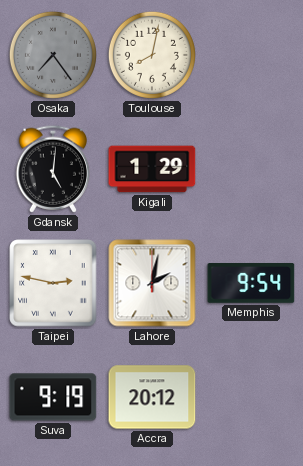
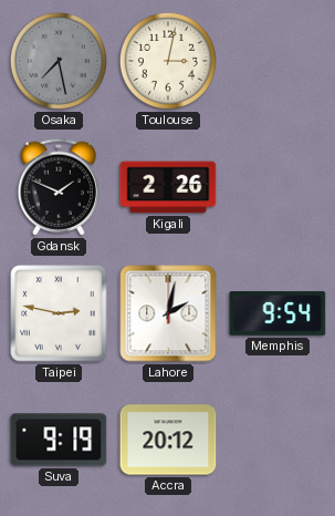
Osaka: 7:24 -> 7:28 (59, 61)
Toulouse: 8:02 -> 3:02 (168, 61)
Gdansk: 5:01 -> 1:49 (59, 187)
Kigali: 1:29 -> 2:26 (168, 187)
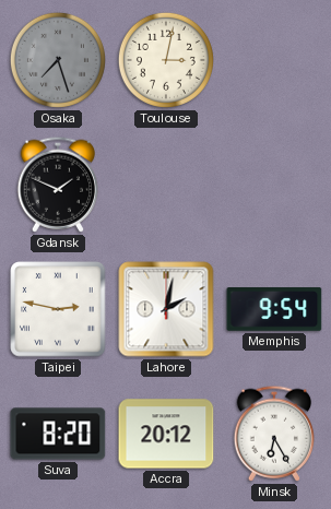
Osaka: 7:28 -> 7:27 (58, 60)
Kigali: 2:26 -> none (168, 187)
Suva: 9:19 -> 8:20 (58, 434)
Minsk: none -> 6:25 (274, 434)
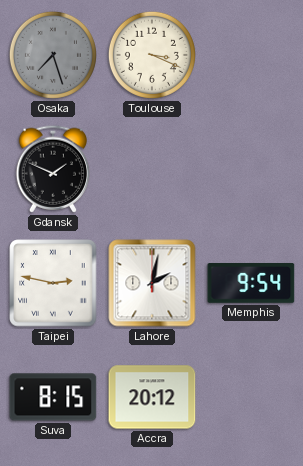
Toulouse: 3:02 -> 3:19 (152, 55)
Suva: 8:20 -> 8:15 (53, 397)
Minsk: 6:25 -> none (274, 434)
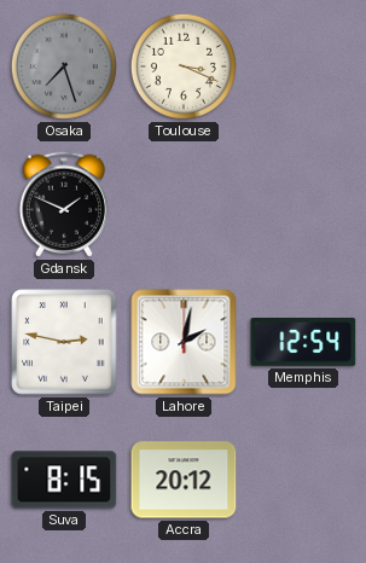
Memphis: 9:54 -> 12:54 (303, 343)
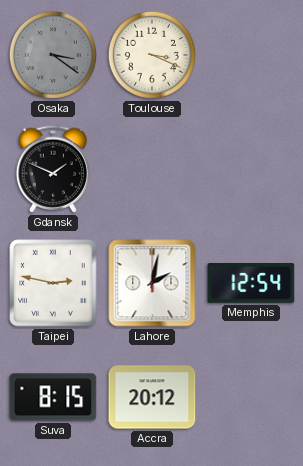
Osaka: 7:27 -> 3:21 (53, 55)
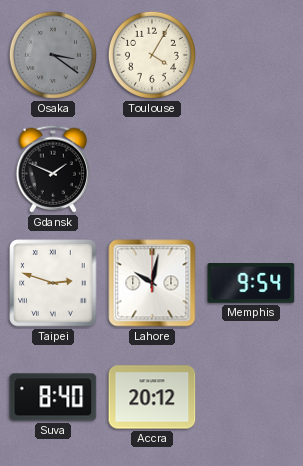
Toulouse: 3:19 -> 4:05 (152, 55)
Taipei: 2:47 -> 2:48 (53, 283)
Lahore: 2:02 -> 10:02 (152, 283)
Memphis: 12:54 -> 9:54 (251, 284)
Suva: 8:15 -> 8:40 (53, 397)
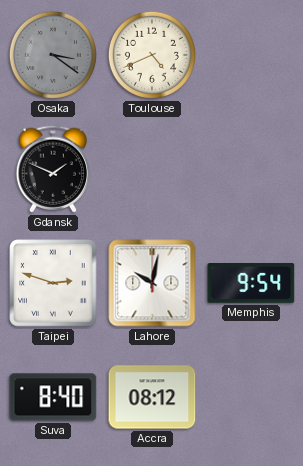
Toulouse: 4:05 -> 4:41 (152, 55)
Accra: 20:12 -> 08:12 (152, 397)
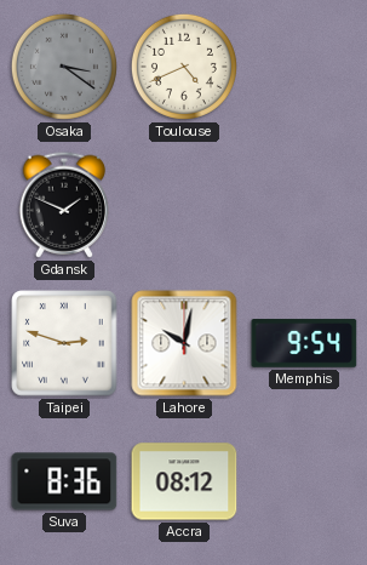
Suva: 8:40 -> 8:36 (64, 481)
